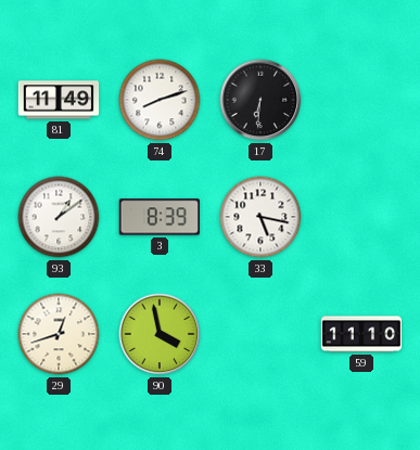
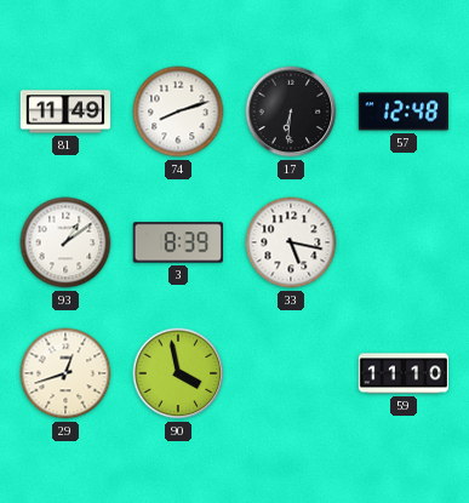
57: none -> 12:48 (404, 112)
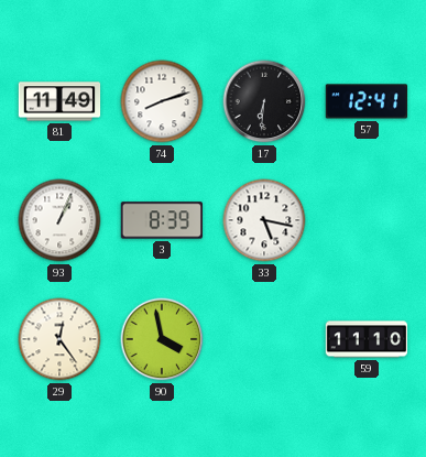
57: 12:48 -> 12:41 (367, 101)
93: 1:09 -> 1:04 (59, 220)
29: 12:42 -> 12:24 (59, 339)
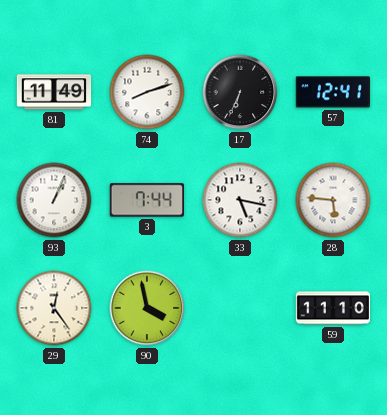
17: 6:31 -> 6:34 (240, 92)
3: 8:39 -> 7:44 (146, 200)
28: none -> 5:46 (333, 200)
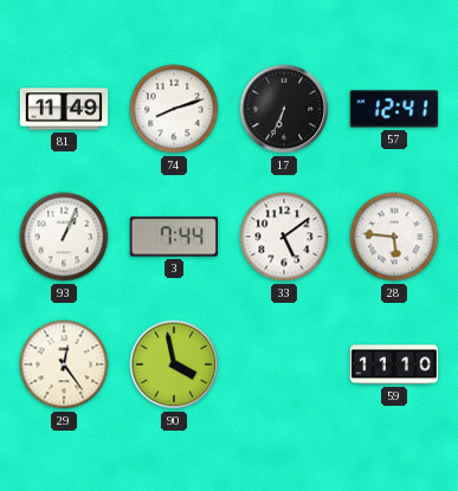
33: 5:17 -> 5:09 (284, 237)
